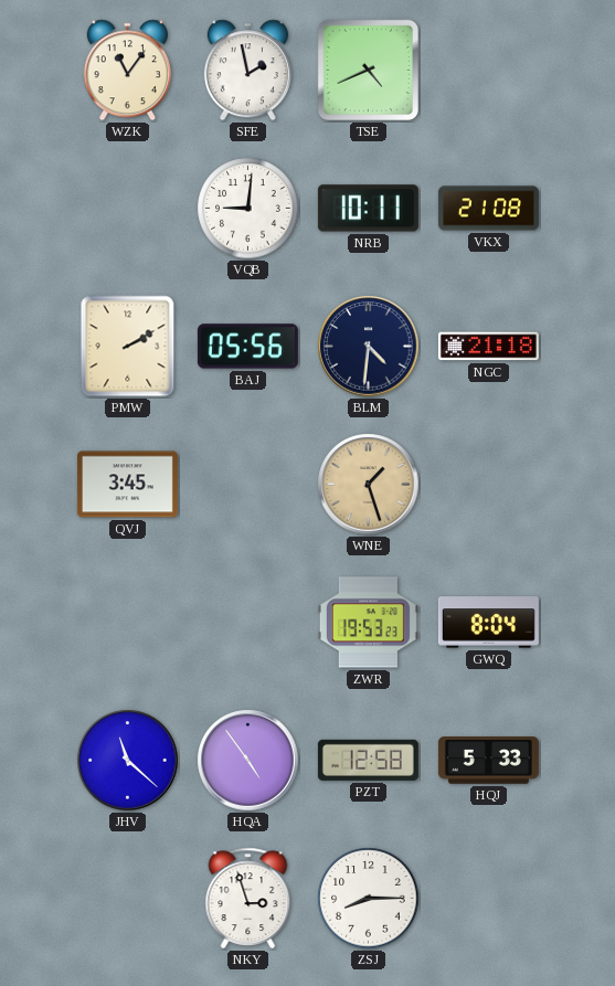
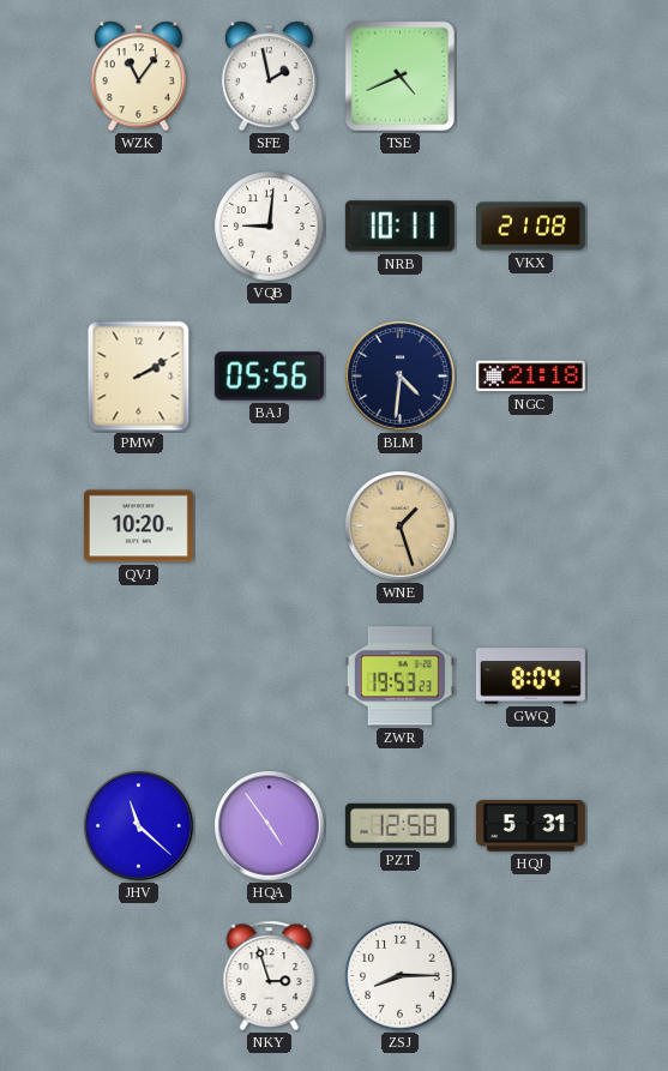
QVJ: 3:45 -> 10:20 (138, 527)
HQJ: 5:33 -> 5:31 (530, 826)
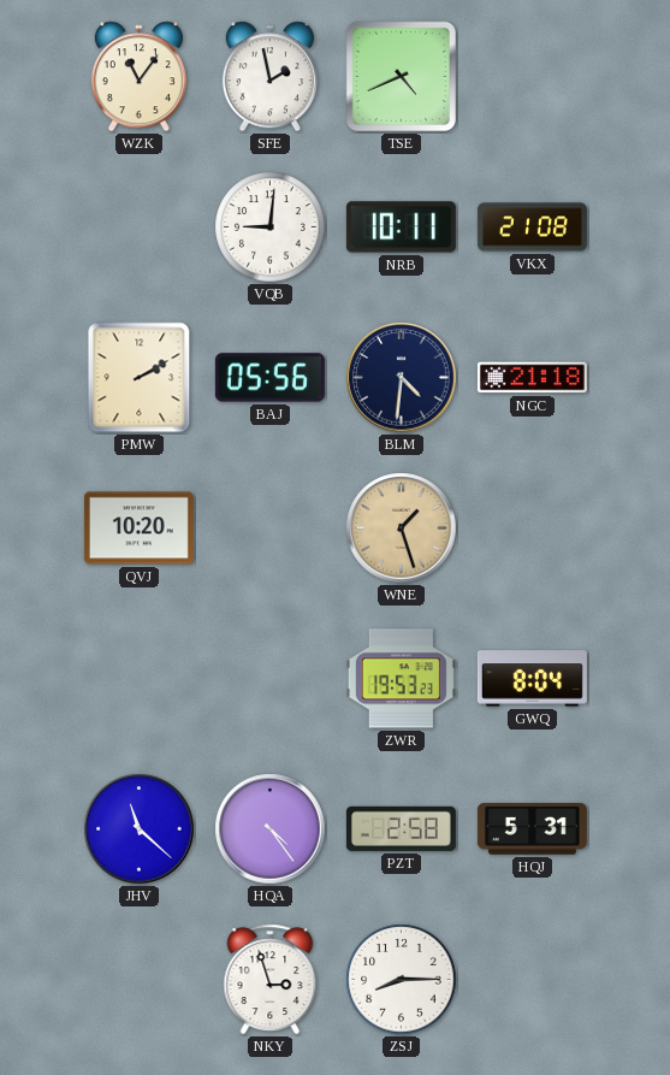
HQA: 4:54 -> 4:24 (271, 829)
PZT: 12:58 -> 2:58 (401, 828)
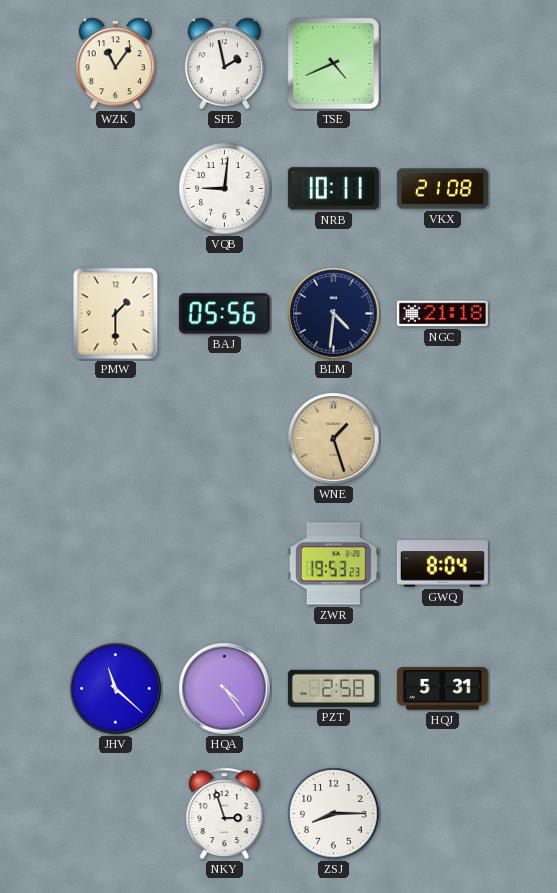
PMW: 2:10 -> 1:30 (116, 314)
QVJ: 10:20 -> none (138, 528)
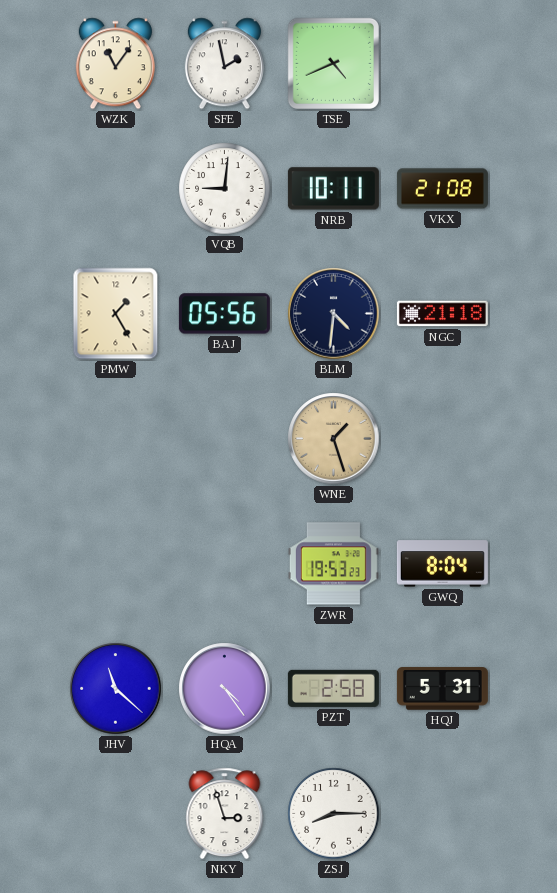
PMW: 1:30 -> 1:25 (116, 314)
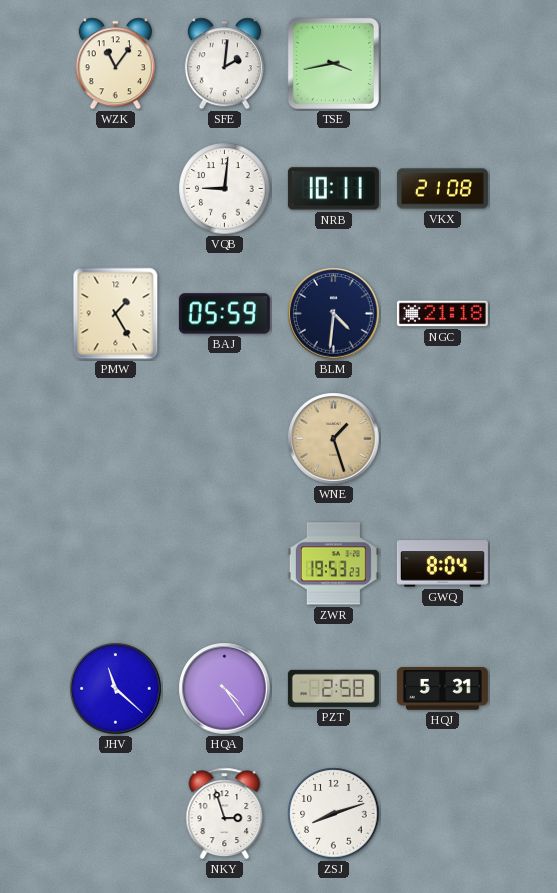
SFE: 1:58 -> 2:01 (224, 64)
TSE: 4:41 -> 3:43 (333, 63)
BAJ: 05:56 -> 05:59 (224, 314)
ZSJ: 8:15 -> 8:12 (334, 814)
